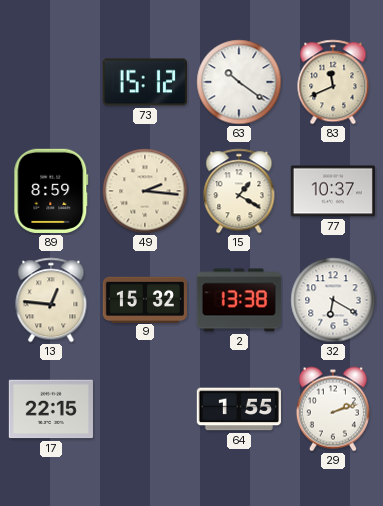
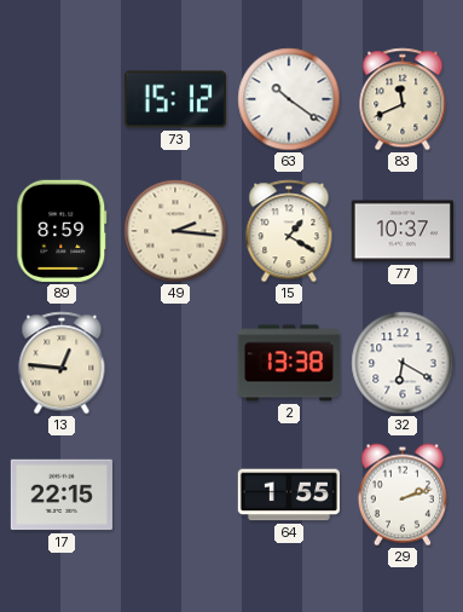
9: 15:32 -> none (144, 299)
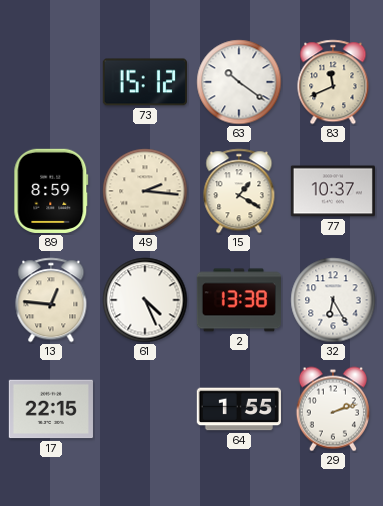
61: none -> 4:26 (145, 300)
32: 6:20 -> 6:25 (333, 300)
